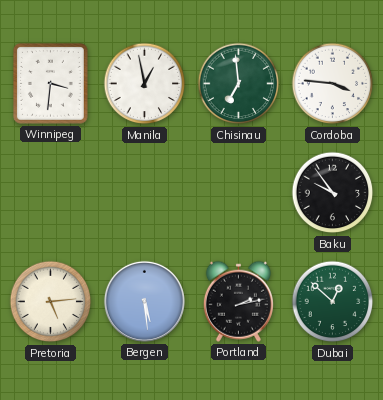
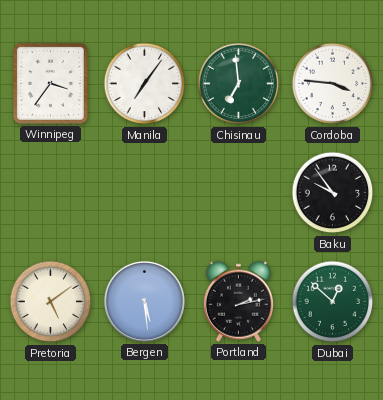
Winnipeg: 3:31 -> 3:36 (50, 84)
Manila: 12:58 -> 7:06 (145, 84)
Pretoria: 5:14 -> 5:09 (51, 302)
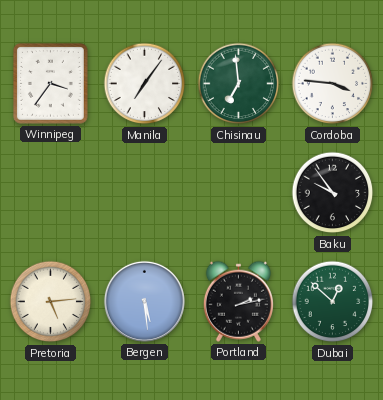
Pretoria: 5:09 -> 5:14 (51, 302)
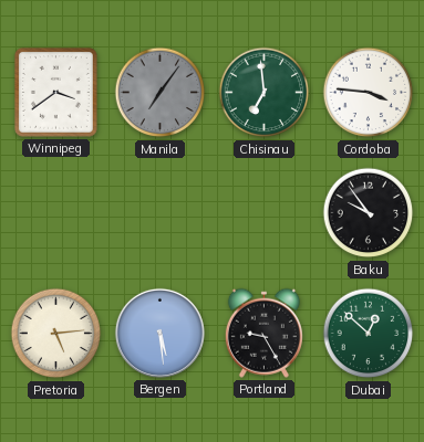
Winnipeg: 3:36 -> 3:39 (55, 93)
Manila dial: white -> grey (161, 93)
Portland: 2:13 -> 9:25 (263, 333)
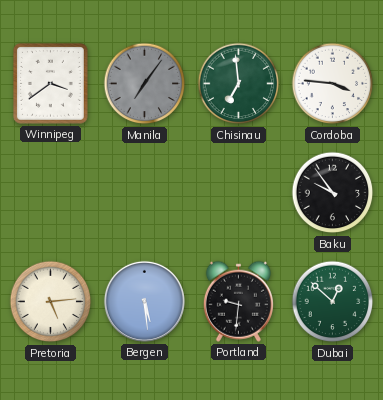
Portland: 9:25 -> 9:31 (238, 301)
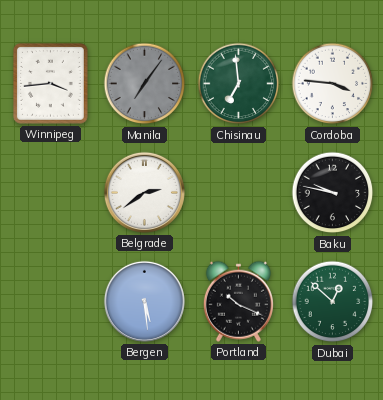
Winnipeg: 3:39 -> 3:44 (50, 84)
Belgrade: none -> 2:39 (144, 192)
Baku: 9:54 -> 9:47 (333, 193)
Pretoria: 5:14 -> none (51, 302)
Portland: 9:31 -> 10:19 (238, 301)
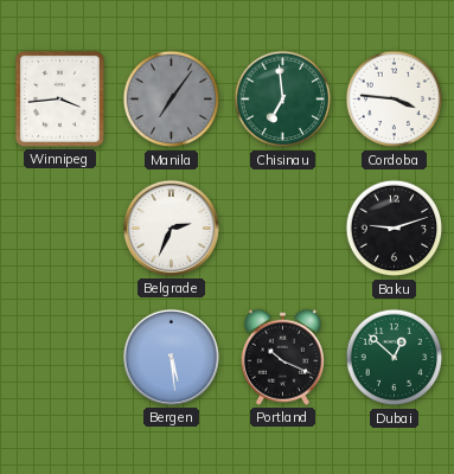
Belgrade: 2:39 -> 2:34 (171, 228)
Baku: 9:47 -> 9:12 (395, 229)
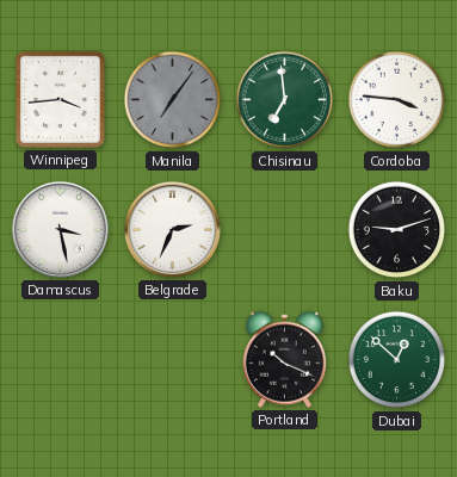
Damascus: none -> 3:28 (60, 229)
Bergen: 5:29 -> none (171, 357)
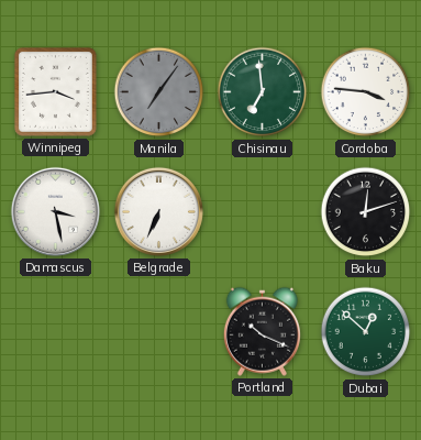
Belgrade: 2:34 -> 6:34 (158, 211)
Baku: 9:12 -> 12:12 (366, 212)
